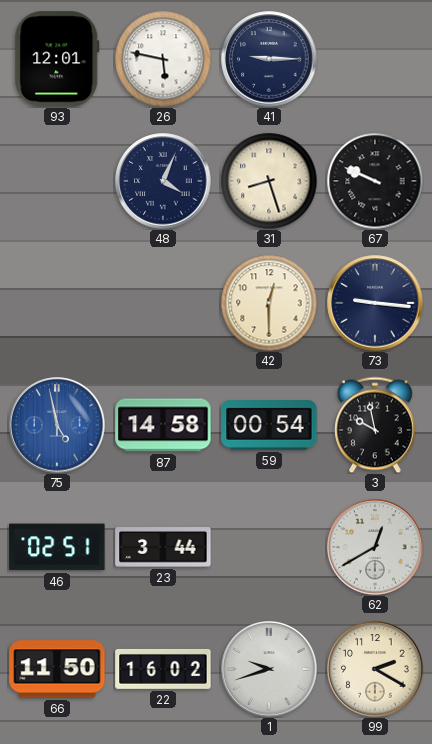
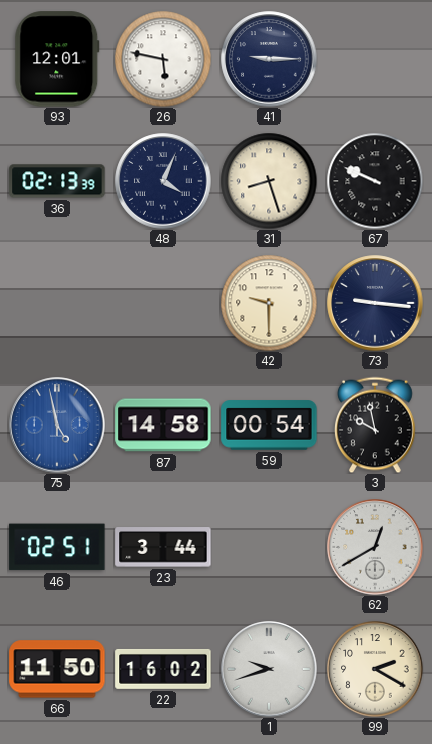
36: none -> 02:13 (57, 181)
42: 12:30 -> 9:30 (269, 303)
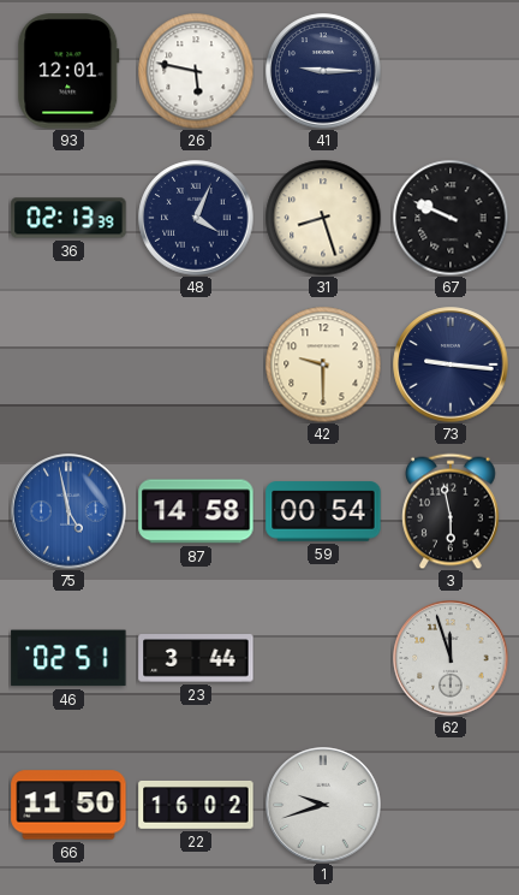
3: 9:58 -> 5:58 (452, 511)
62: 12:40 -> 11:57 (451, 658)
99: 2:20 -> none (375, 669)
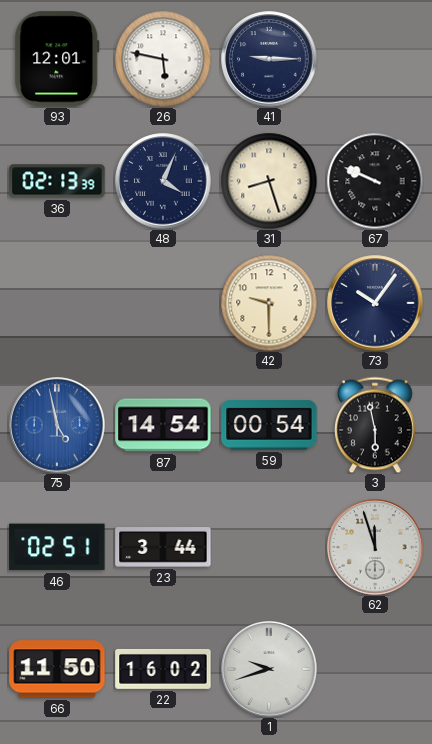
73: 9:16 -> 10:06 (375, 303)
87: 14:58 -> 14:54 (163, 425)
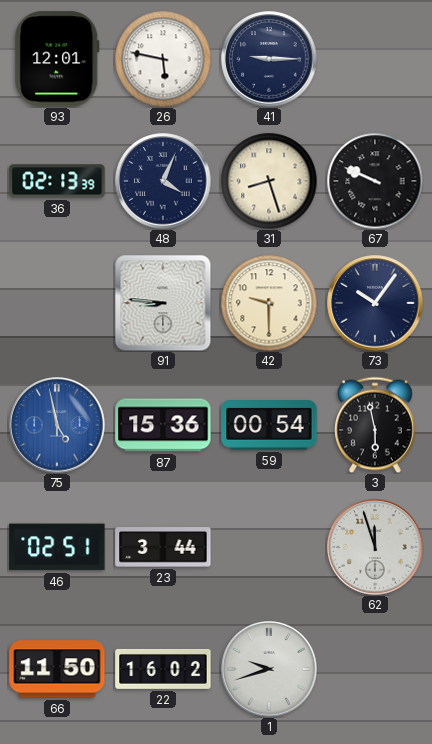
91: none -> 8:46 (163, 303)
87: 14:54 -> 15:36 (163, 425)
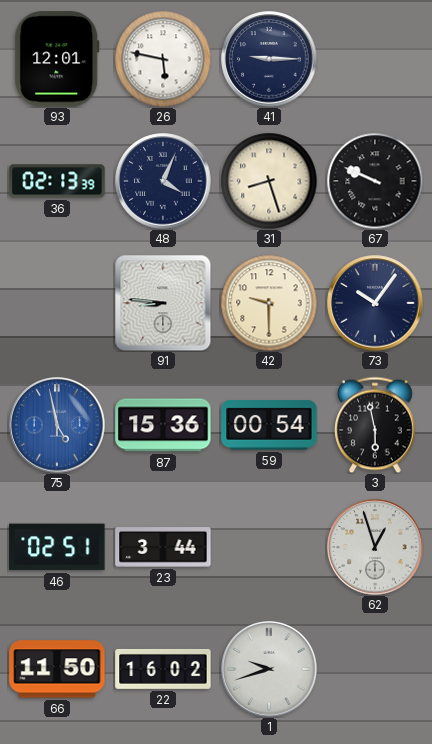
62: 11:57 -> 12:57 (375, 547)
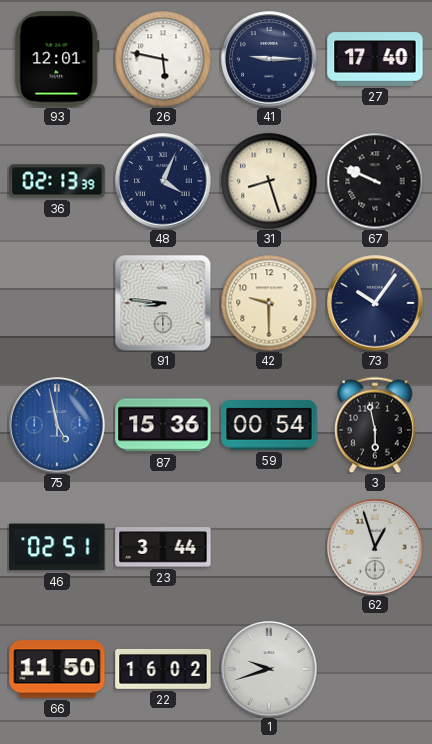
27: none -> 17:40 (375, 59)
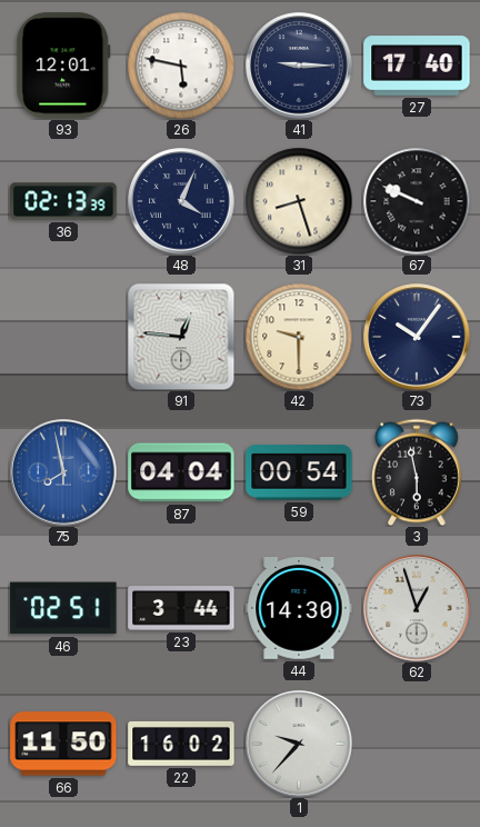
91: 8:46 -> 12:46 (181, 337)
75: 4:58 -> 7:58 (63, 472)
87: 15:36 -> 04:04 (181, 472)
44: none -> 14:30 (299, 609)
1: 9:42 -> 9:37 (299, 744)
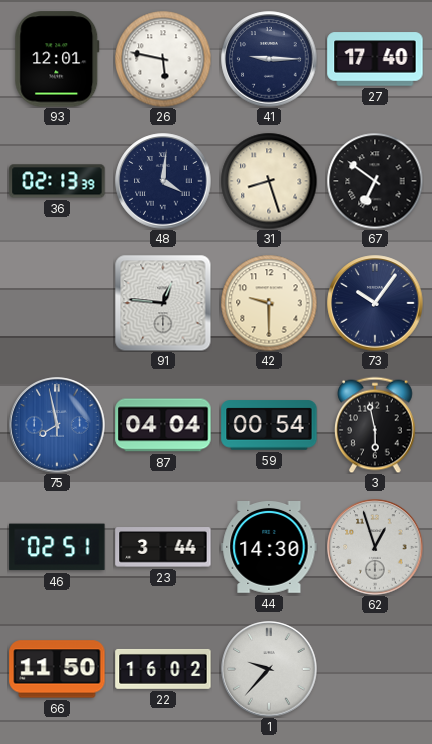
48: 4:04 -> 4:01 (163, 181)
67: 9:49 -> 6:51 (375, 181)
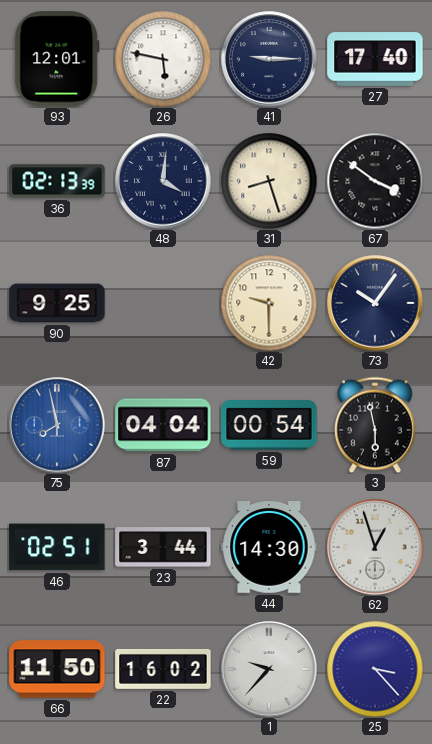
67: 6:51 -> 3:51 (375, 181)
90: none -> 9:25 (57, 303)
91: 12:46 -> none (163, 303)
25: none -> 3:23 (375, 669)
